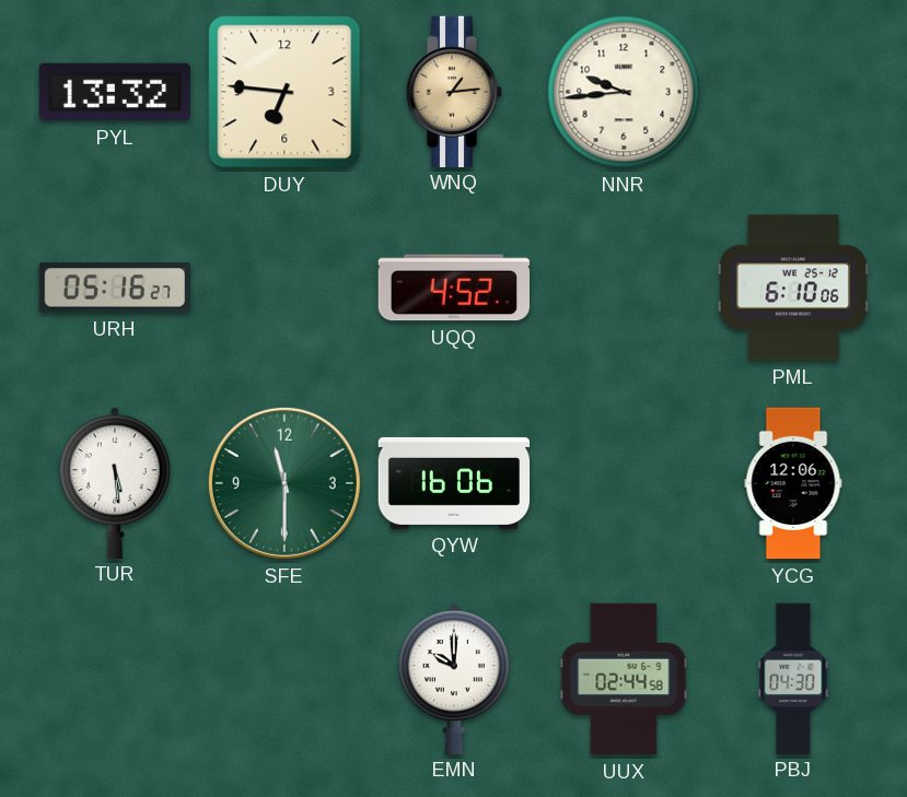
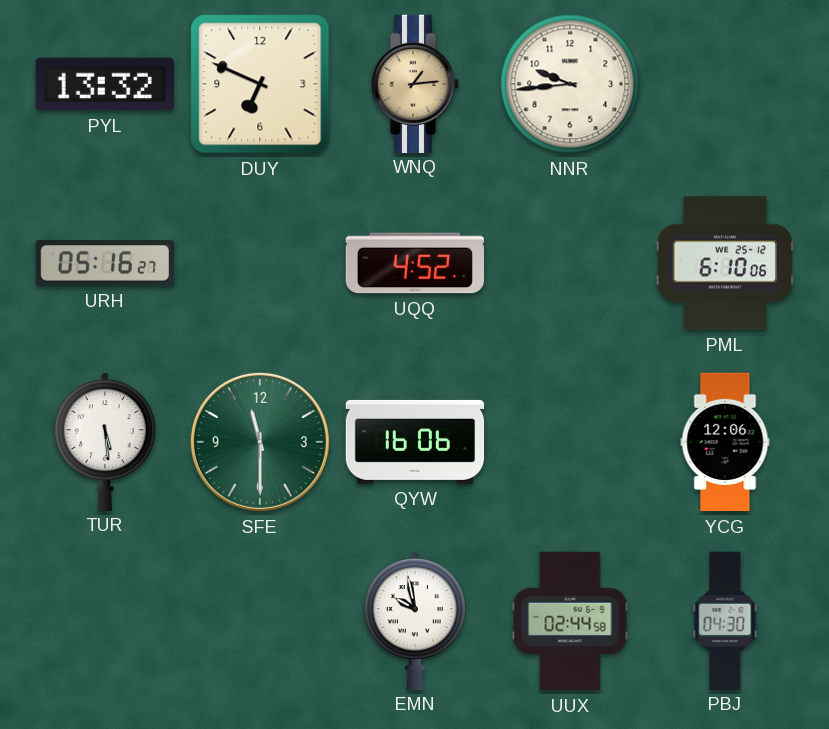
DUY: 6:46 -> 6:49 (260, 84)
EMN: 10:00 -> 9:58 (415, 620)
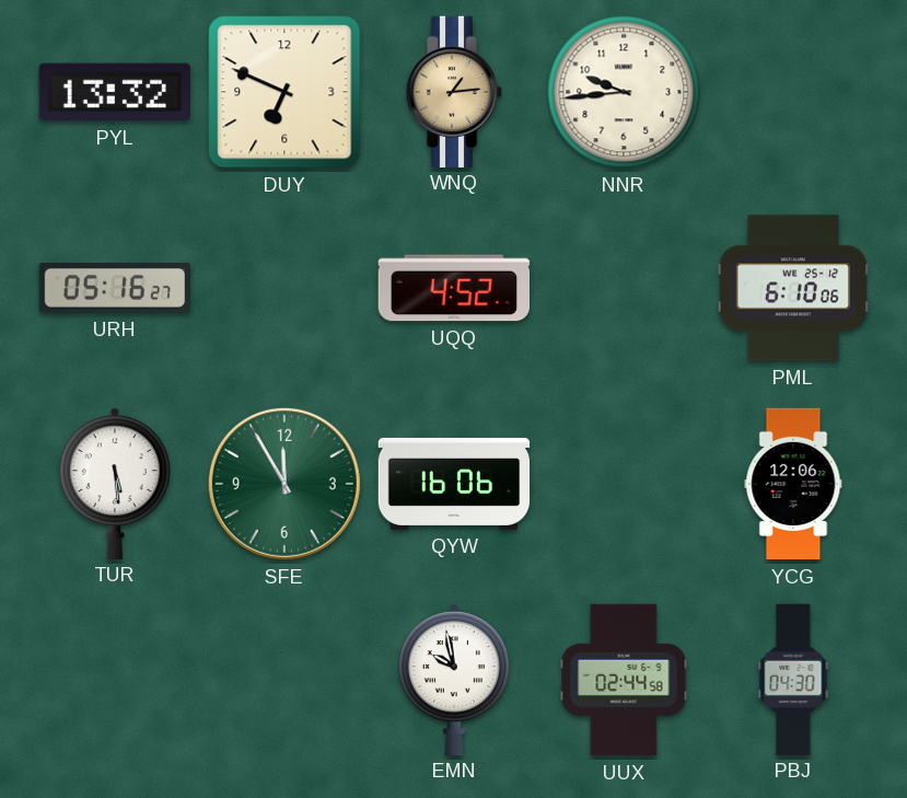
SFE: 11:30 -> 11:55 (284, 484)
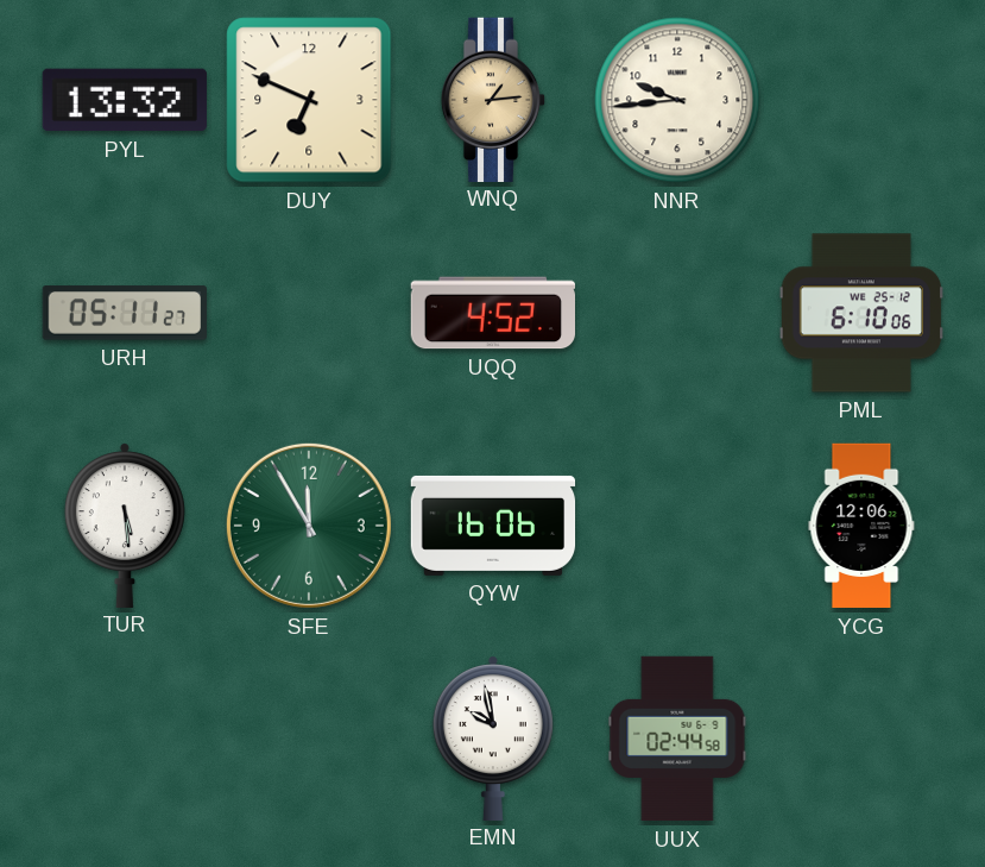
URH: 05:16 -> 05:11 (124, 313)
PBJ: 04:30 -> none (793, 679)
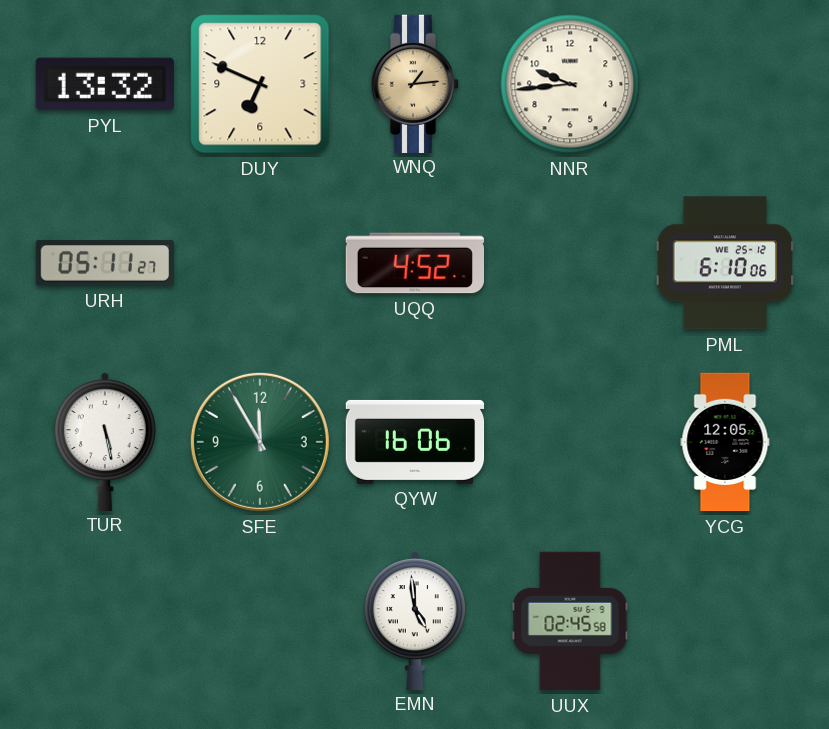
TUR: 5:29 -> 5:28 (105, 441)
YCG: 12:06 -> 12:05 (725, 442)
EMN: 9:58 -> 4:59 (415, 620)
UUX: 02:44 -> 02:45 (570, 621)
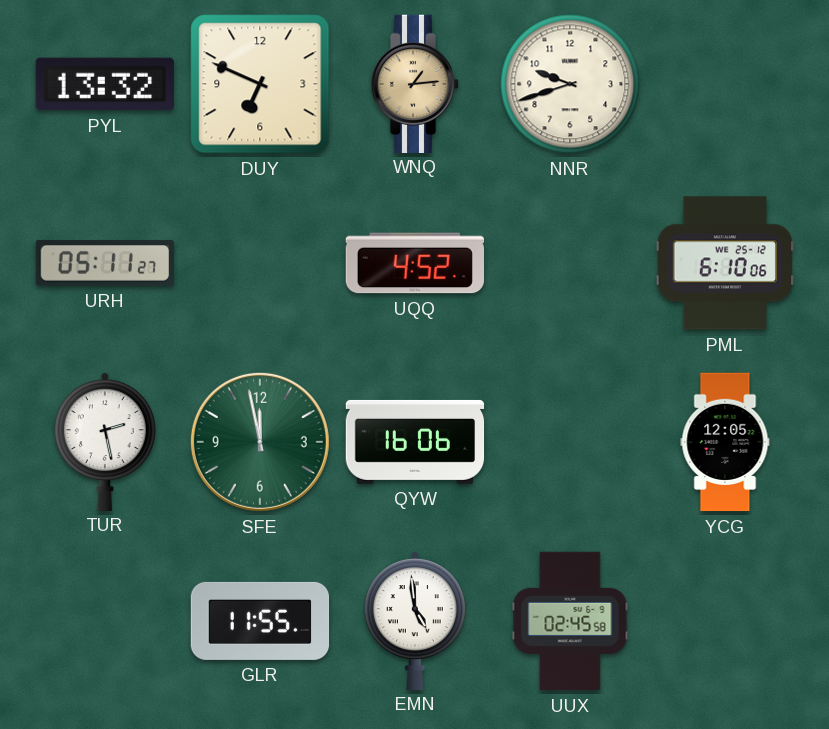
NNR: 9:44 -> 9:42 (570, 84)
TUR: 5:28 -> 2:28 (105, 441)
SFE: 11:55 -> 11:58 (260, 442)
GLR: none -> 11:55 (260, 621)
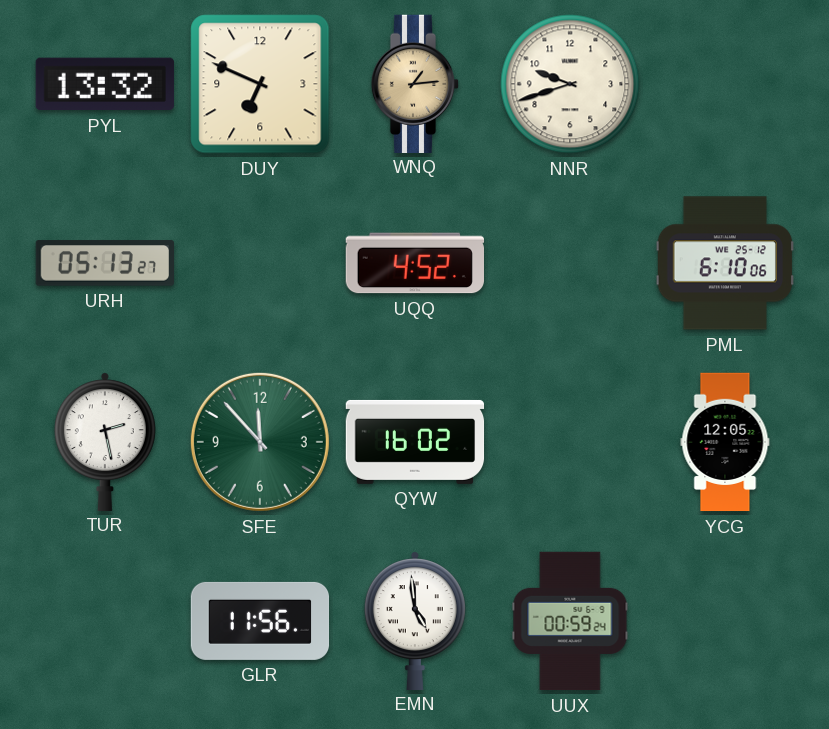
URH: 05:11 -> 05:13 (104, 263)
SFE: 11:58 -> 11:53 (260, 442)
QYW: 16:06 -> 16:02 (415, 442)
GLR: 11:55 -> 11:56 (260, 621)
UUX: 02:45 -> 00:59 (570, 621)
